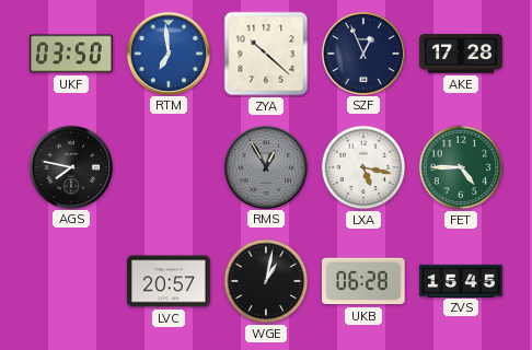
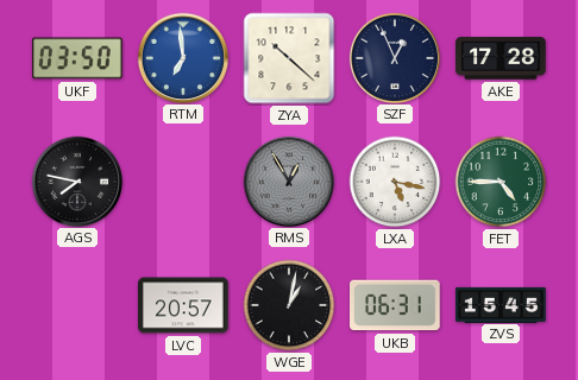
UKB: 06:28 -> 06:31 (396, 305)
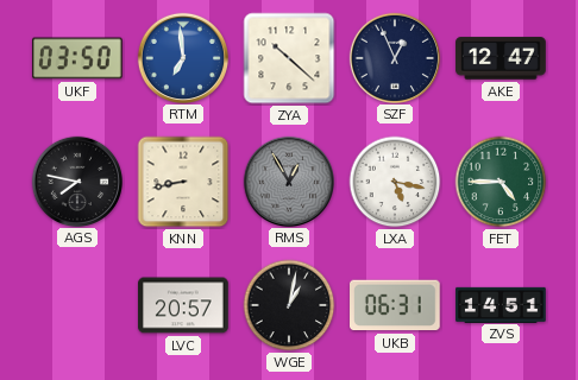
AKE: 17:28 -> 12:47 (501, 58)
KNN: none -> 8:43 (183, 182)
ZVS: 15:45 -> 14:51 (501, 304)
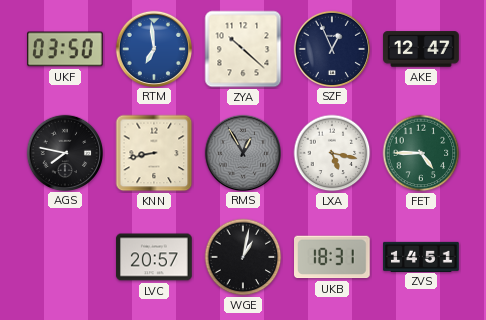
UKB: 06:31 -> 18:31 (333, 257)
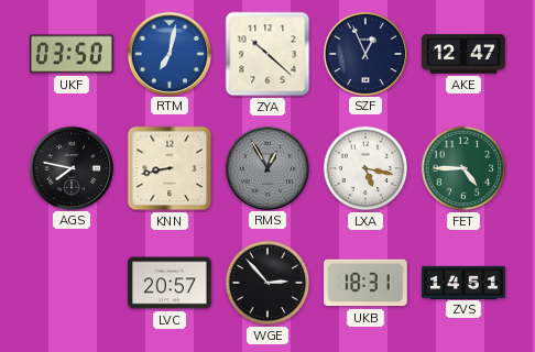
RTM: 6:59 -> 7:02 (168, 53)
WGE: 1:02 -> 2:53 (267, 283)
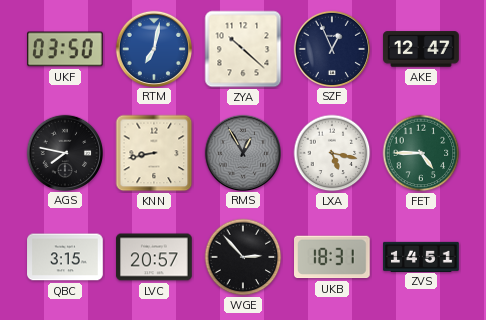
QBC: none -> 3:15 (65, 257)
